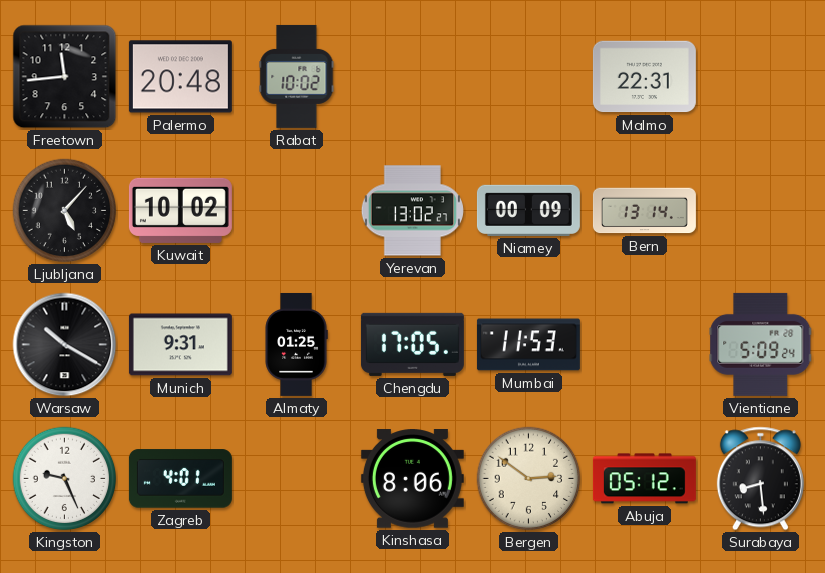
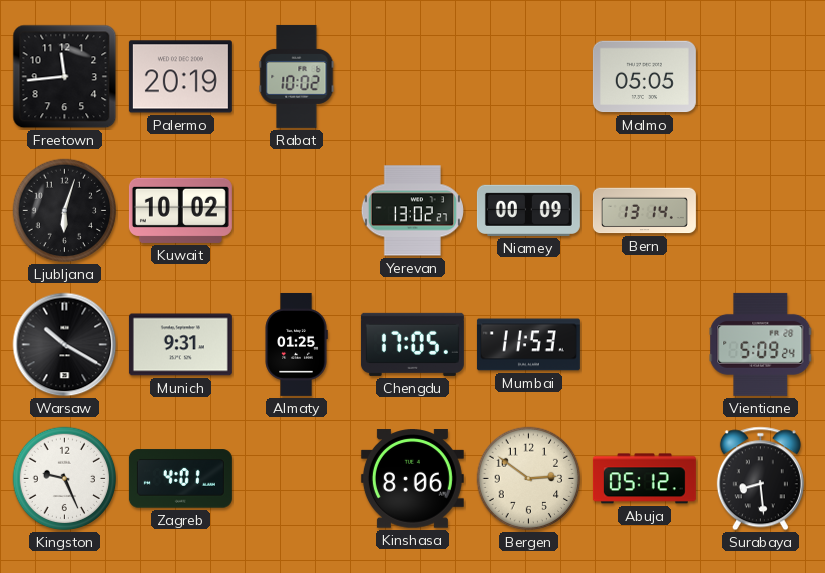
Palermo: 20:48 -> 20:19 (180, 77)
Malmo: 22:31 -> 05:05 (644, 77)
Ljubljana: 5:07 -> 6:03 (65, 211)
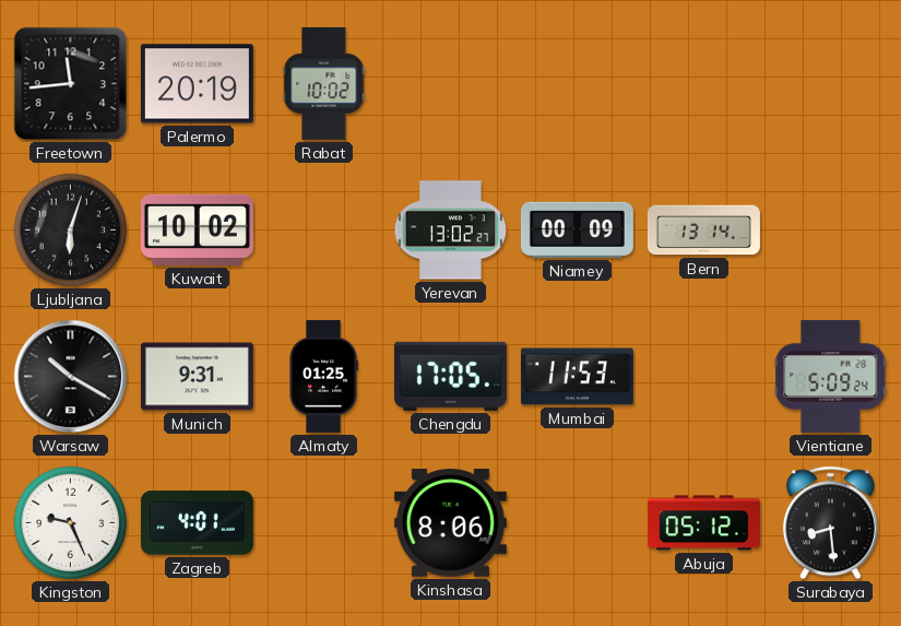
Malmo: 05:05 -> none (644, 77)
Bergen: 2:51 -> none (529, 479)
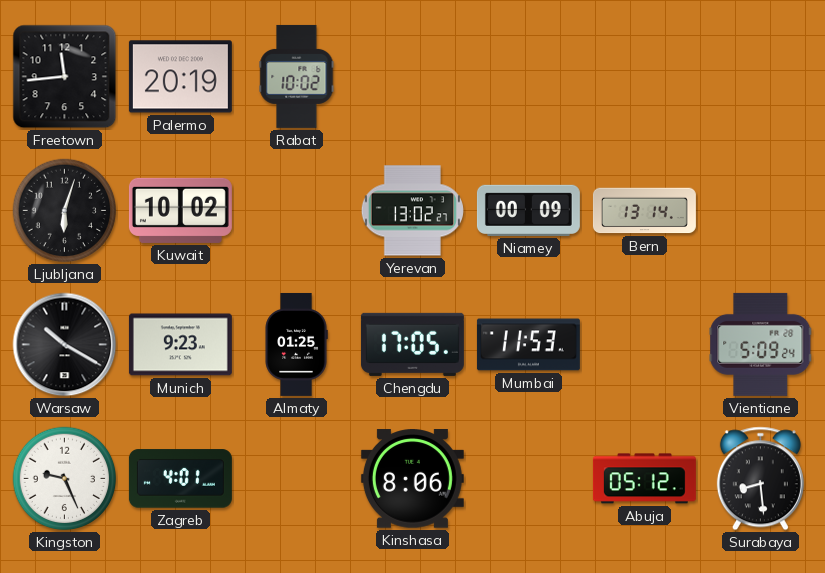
Munich: 9:31 -> 9:23 (180, 345)
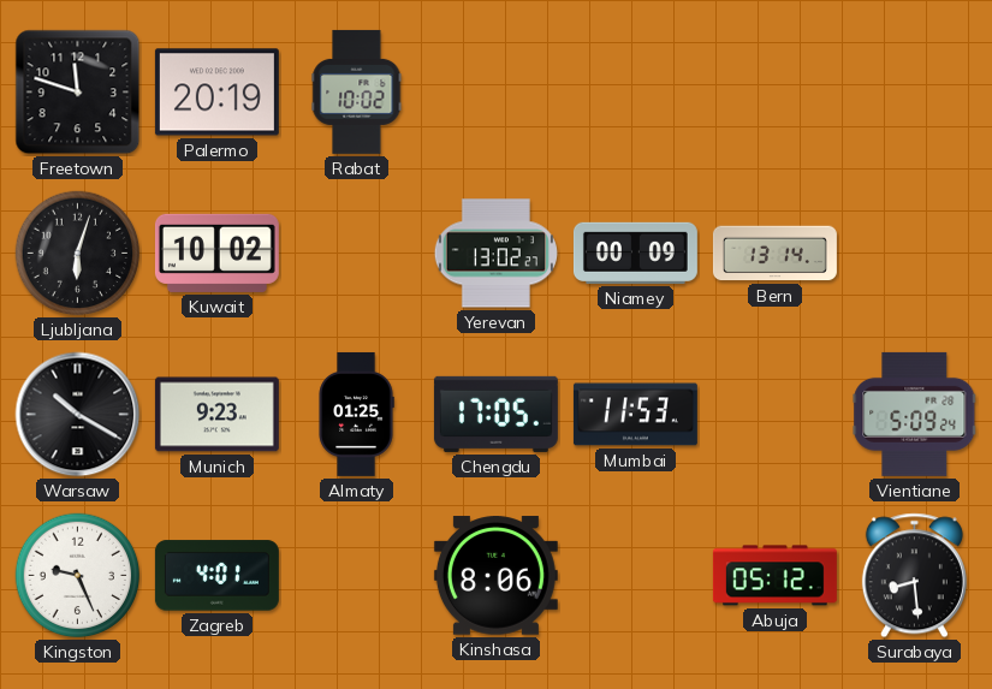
Freetown: 11:44 -> 11:48 (78, 93)
